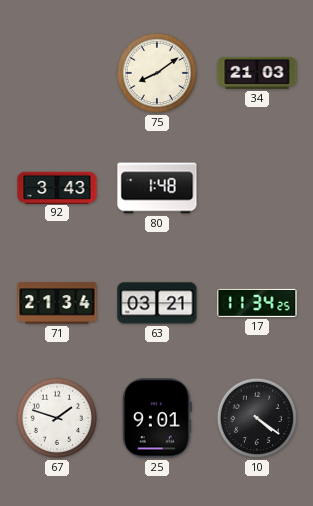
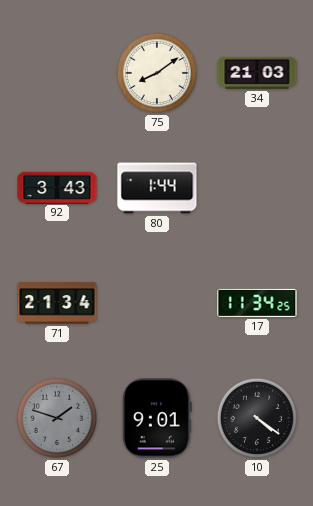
80: 1:48 -> 1:44 (157, 188)
63: 03:21 -> none (157, 303)
67 dial: white -> grey (57, 418)
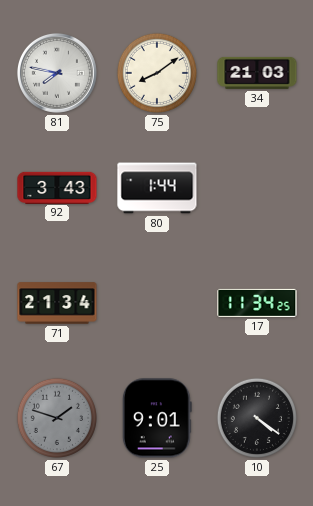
81: none -> 7:47 (57, 73)
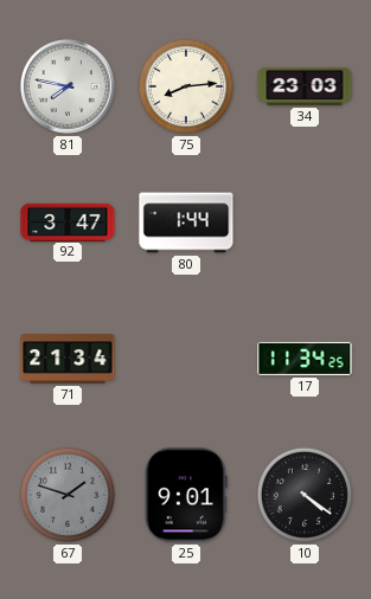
75: 8:09 -> 8:14 (186, 86)
34: 21:03 -> 23:03 (305, 86)
92: 3:43 -> 3:47 (68, 221)
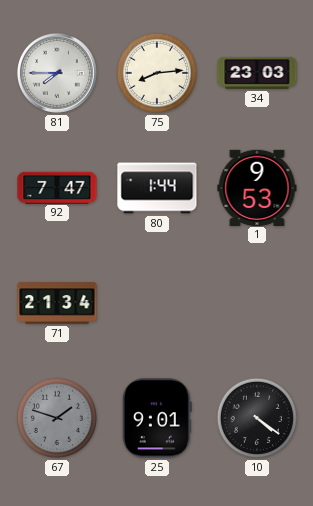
81: 7:47 -> 7:45 (57, 73)
92: 3:47 -> 7:47 (57, 187)
1: none -> 9:53 (257, 187)
17: 11:34 -> none (305, 359)
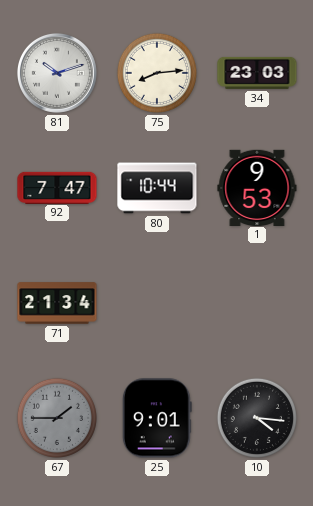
81: 7:45 -> 10:12 (57, 73)
80: 1:44 -> 10:44 (157, 188)
67: 1:48 -> 1:45 (57, 418)
10: 4:21 -> 4:16 (257, 418)
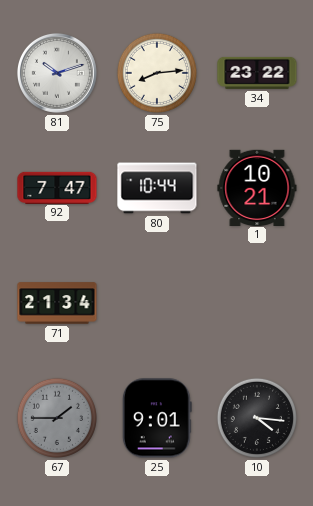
34: 23:03 -> 23:22 (257, 73)
1: 9:53 -> 10:21 (257, 187)
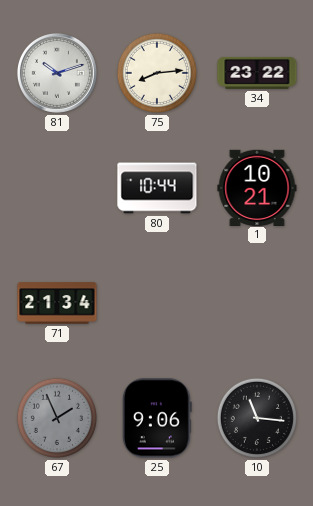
92: 7:47 -> none (57, 187)
67: 1:45 -> 1:56 (57, 418)
25: 9:01 -> 9:06 (157, 418)
10: 4:16 -> 11:16 (257, 418)
